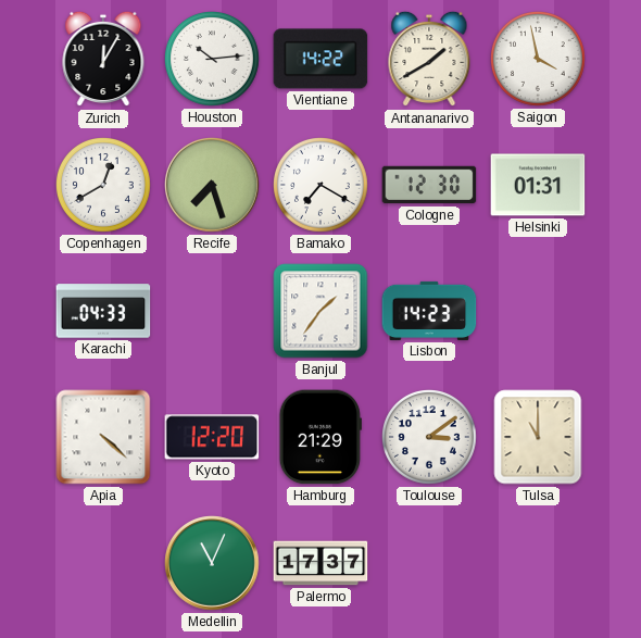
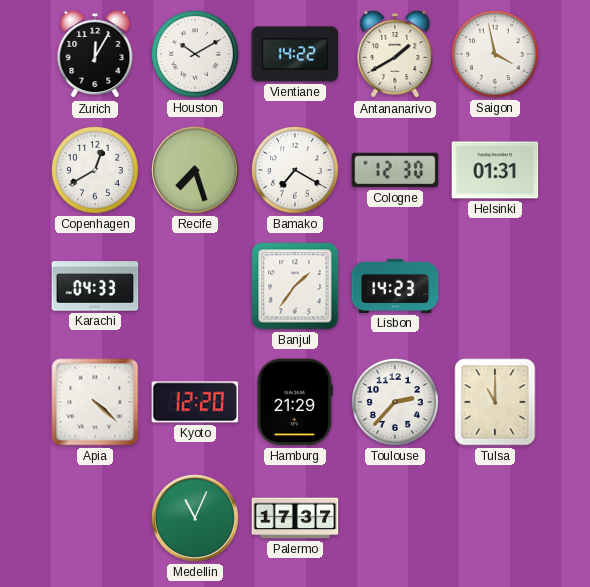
Houston: 10:14 -> 10:10 (196, 55)
Toulouse: 3:09 -> 2:37 (396, 403)
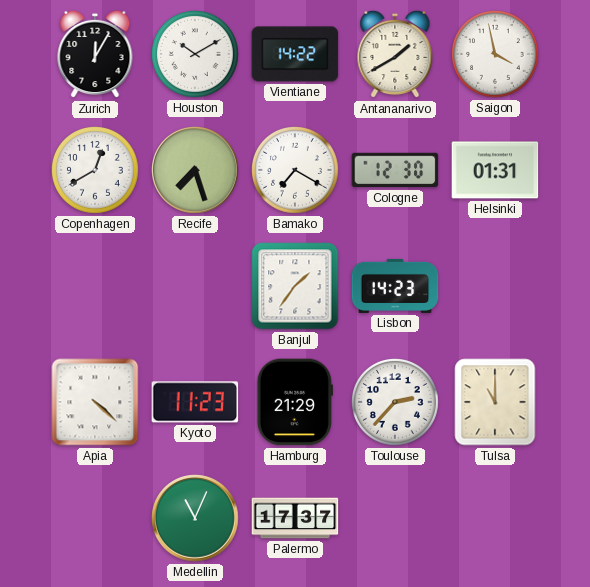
Karachi: 04:33 -> none (95, 286)
Kyoto: 12:20 -> 11:23 (195, 402)
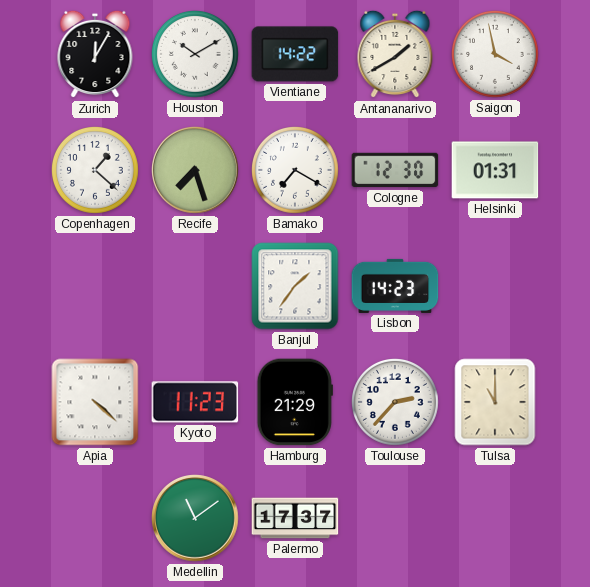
Copenhagen: 12:40 -> 1:22 (96, 171)
Medellin: 11:04 -> 11:09 (196, 519)
